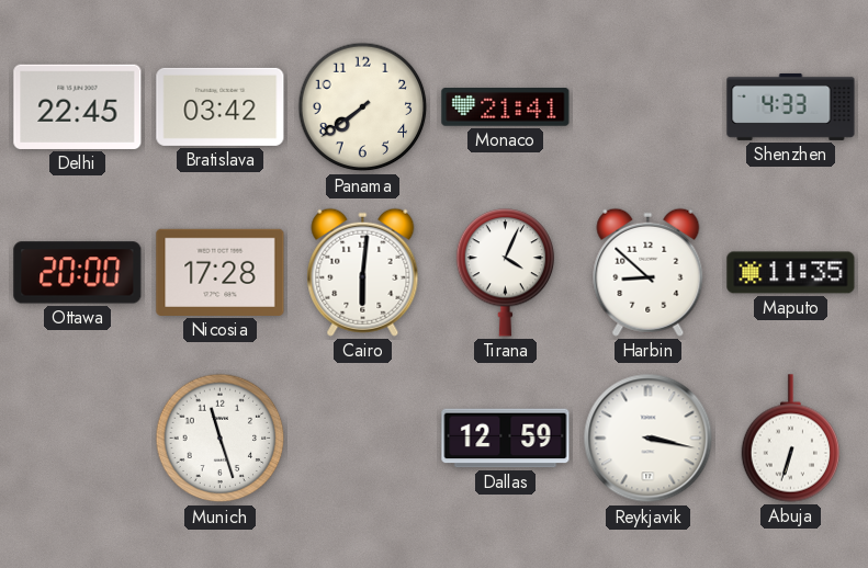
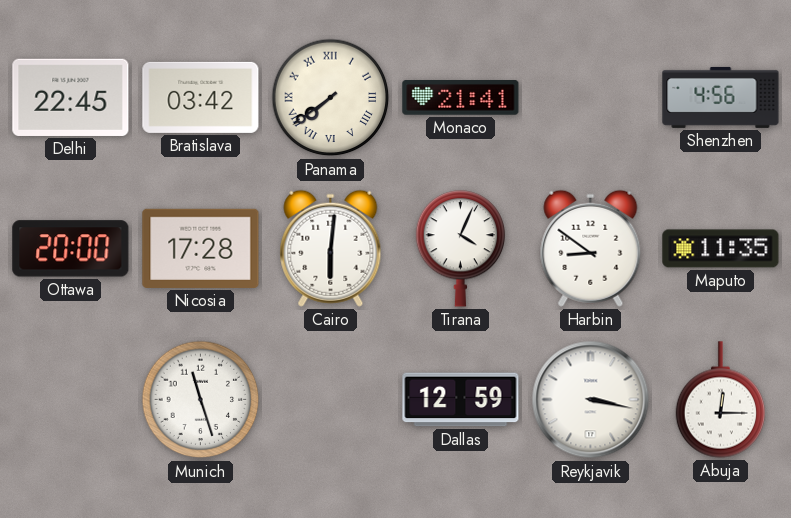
Panama numerals: Arabic -> Roman (331, 98)
Shenzhen: 4:33 -> 4:56 (721, 97)
Harbin: 8:52 -> 8:51 (591, 248)
Abuja: 6:33 -> 12:15 (721, 400)
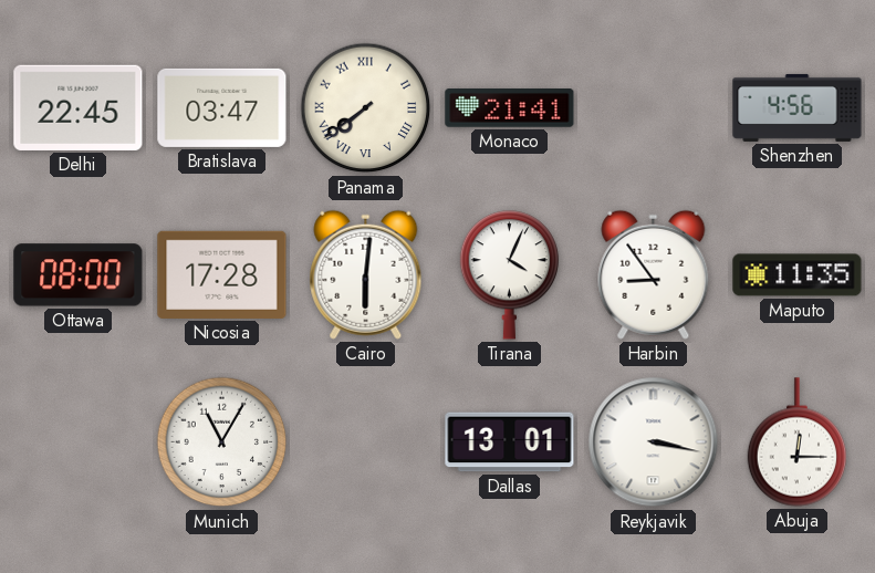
Bratislava: 03:42 -> 03:47 (222, 107)
Ottawa: 20:00 -> 08:00 (79, 275)
Harbin: 8:51 -> 8:54 (654, 274)
Munich: 11:27 -> 11:05 (222, 442)
Dallas: 12:59 -> 13:01 (510, 442)
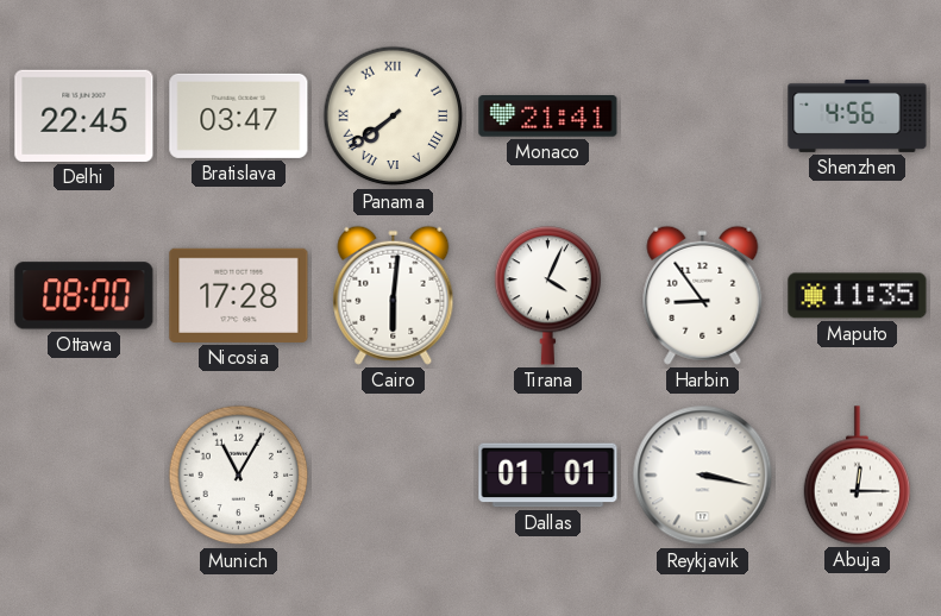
Dallas: 13:01 -> 01:01 (548, 476)
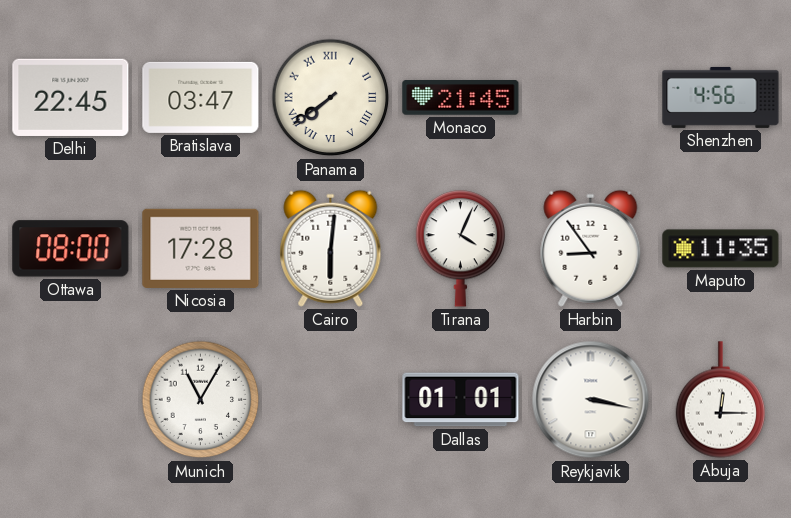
Monaco: 21:41 -> 21:45 (461, 98)
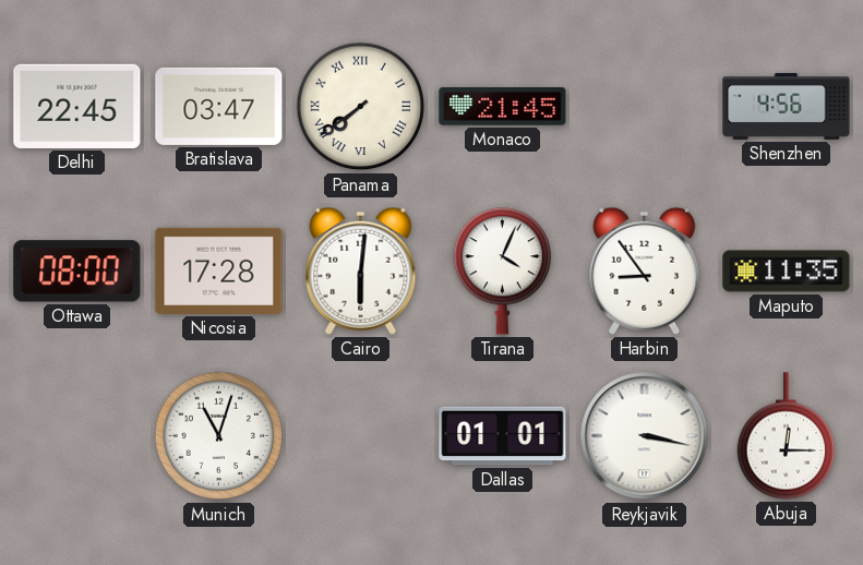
Munich: 11:05 -> 11:03 (219, 436)
